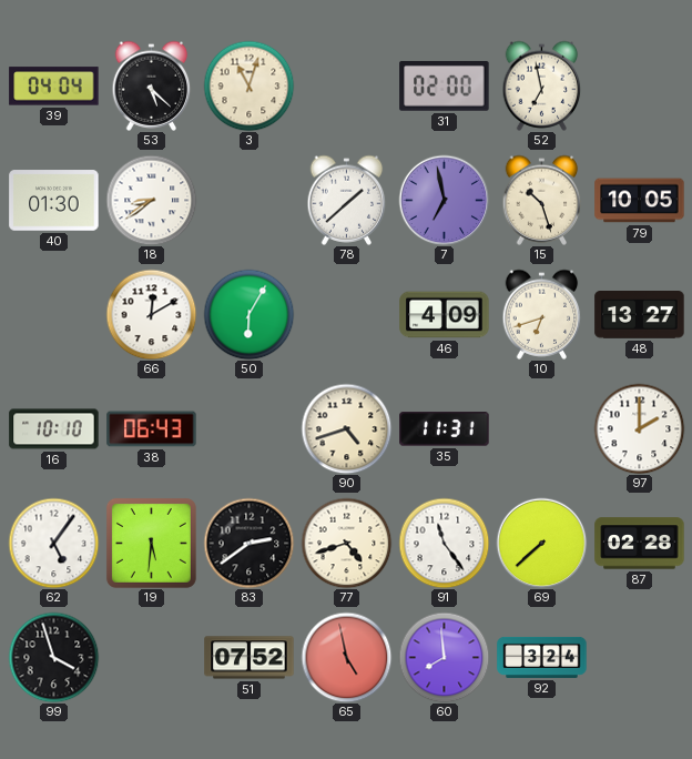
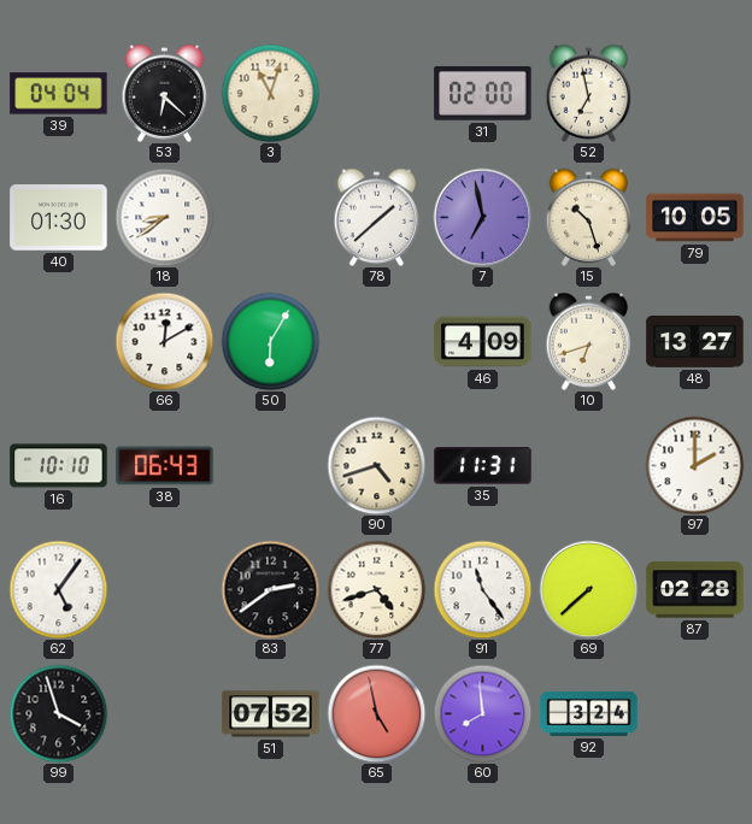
53: 5:22 -> 6:22 (165, 93)
19: 5:31 -> none (151, 543)
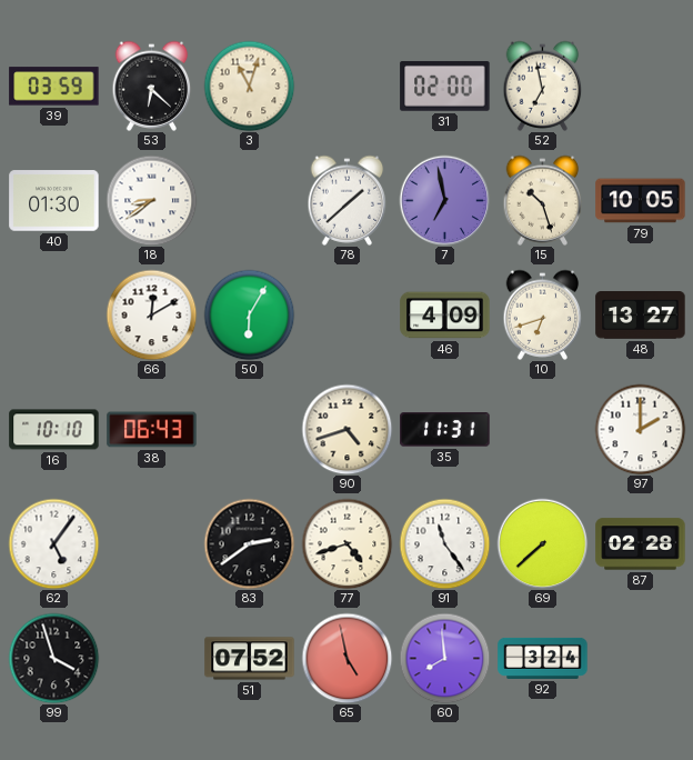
39: 04:04 -> 03:59 (54, 87)
